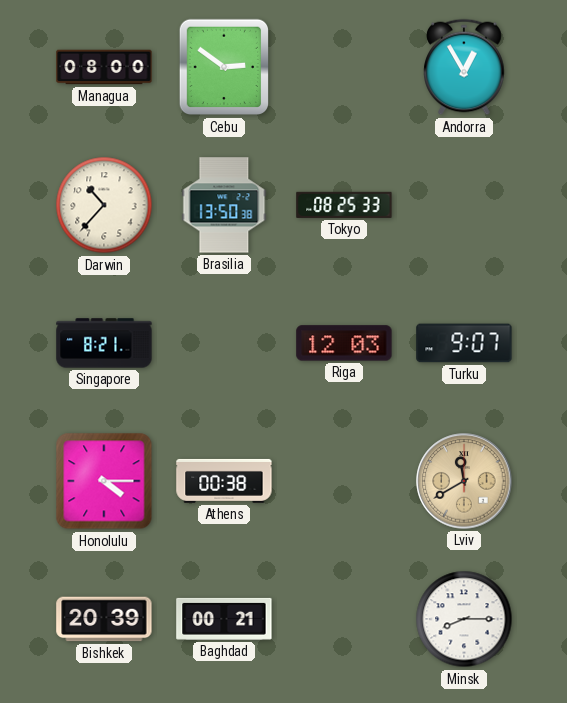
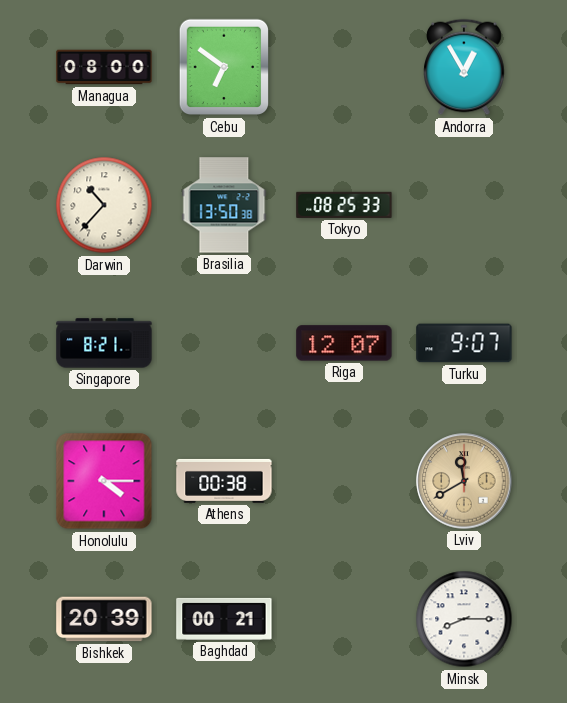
Cebu: 2:51 -> 6:51 (223, 67)
Riga: 12:03 -> 12:07 (344, 343)
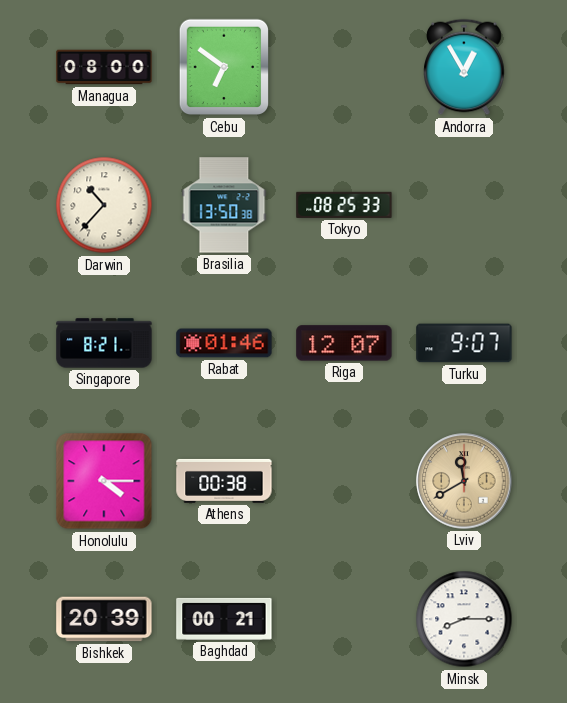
Rabat: none -> 01:46 (224, 343)
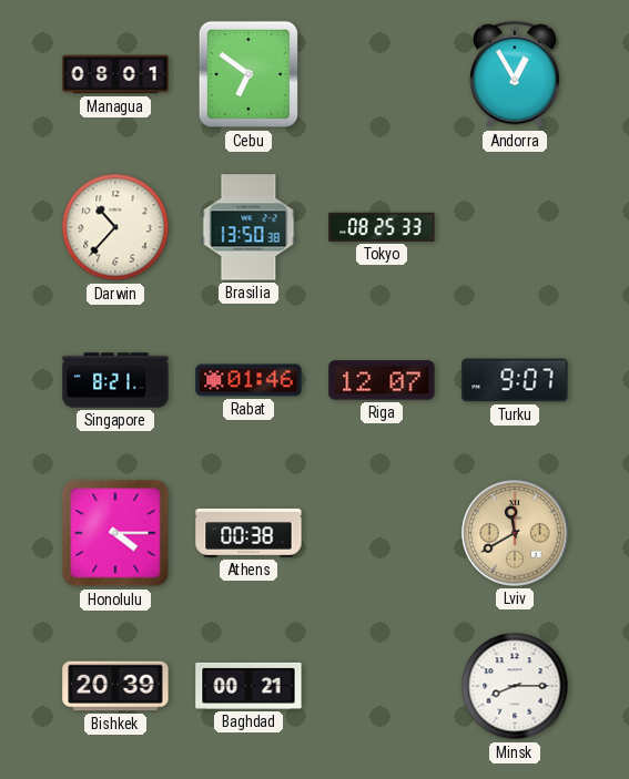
Managua: 08:00 -> 08:01 (115, 74)
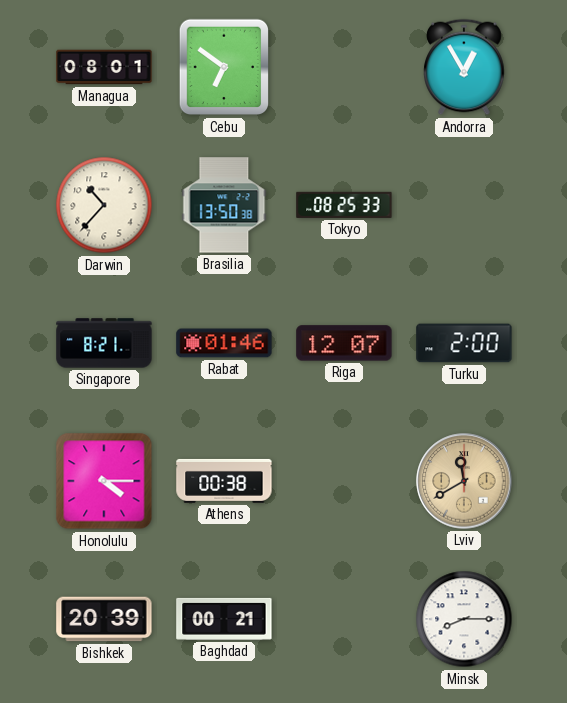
Turku: 9:07 -> 2:00 (464, 343)
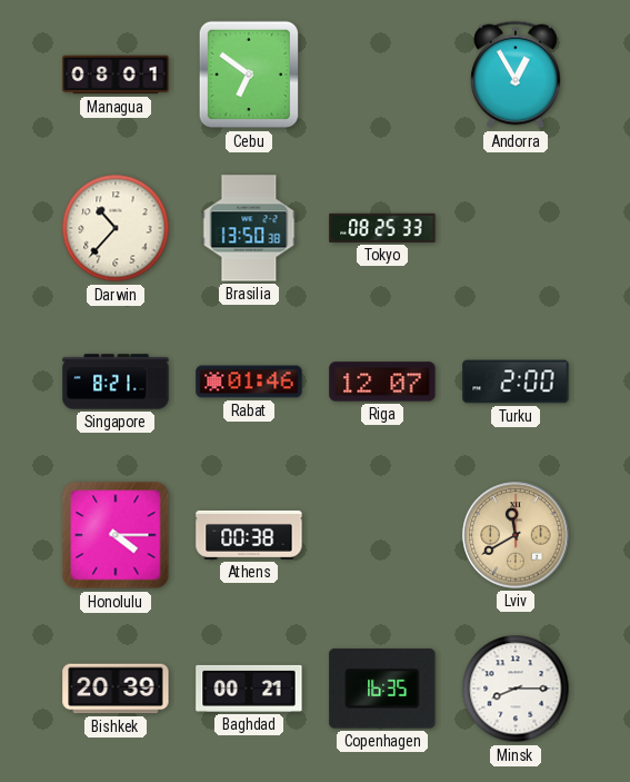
Copenhagen: none -> 16:35 (382, 690)
